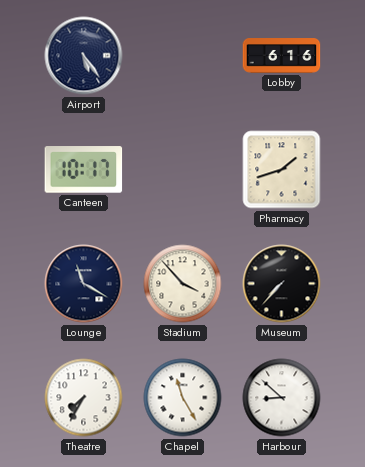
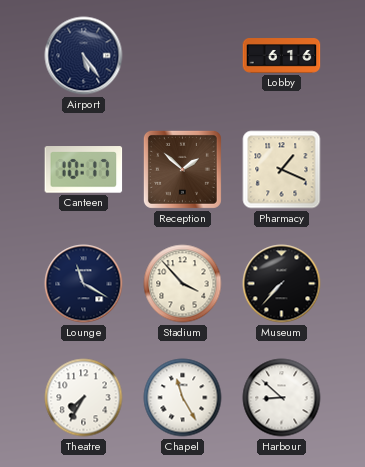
Reception: none -> 1:52 (182, 169)
Pharmacy: 1:42 -> 1:19 (282, 170)
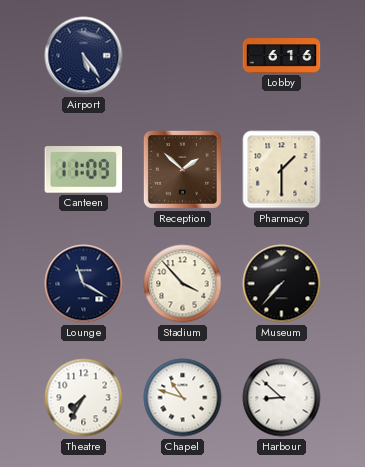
Canteen: 10:17 -> 11:09 (84, 170)
Pharmacy: 1:19 -> 1:30 (282, 170)
Chapel: 11:25 -> 10:48 (183, 398)
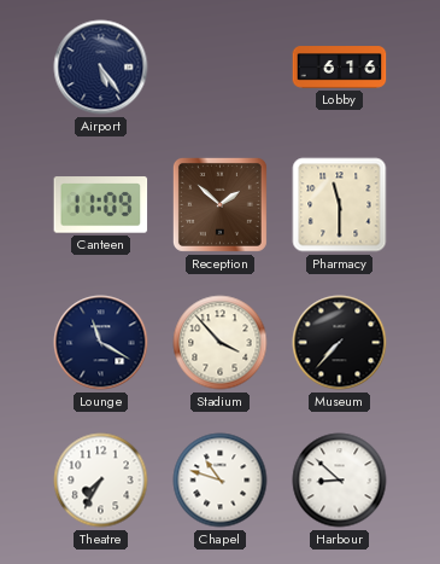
Pharmacy: 1:30 -> 11:30 (340, 205)
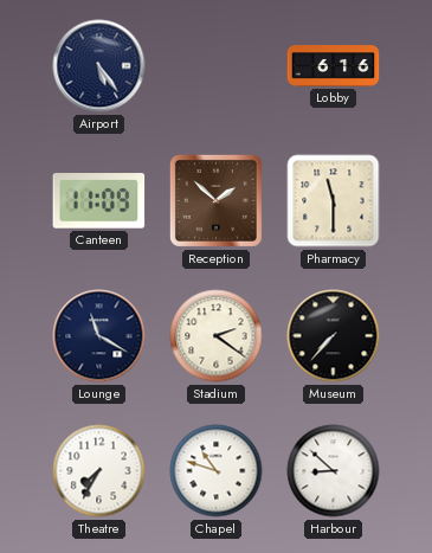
Stadium: 3:53 -> 2:21 (217, 336)
